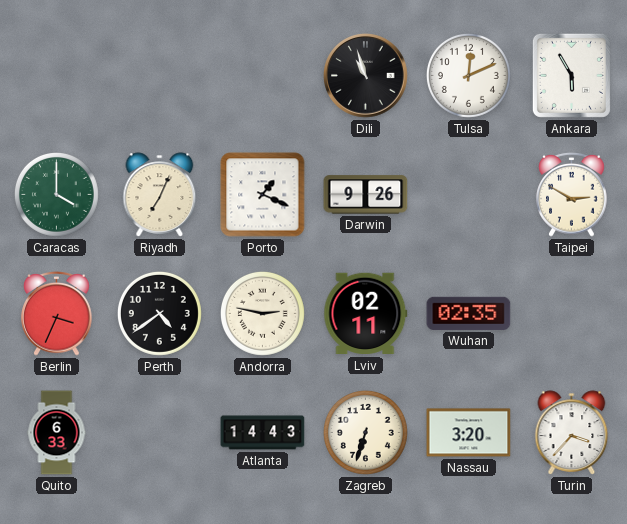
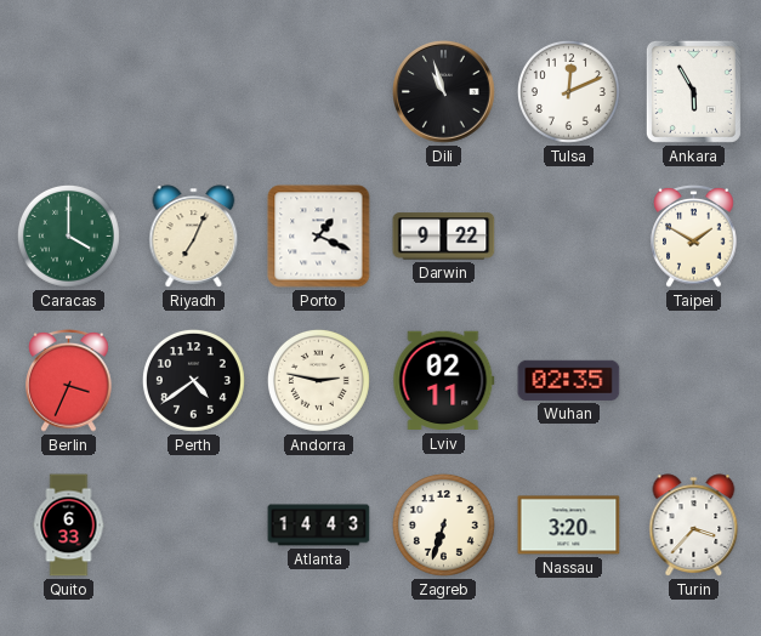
Darwin: 9:26 -> 9:22 (444, 237)
Taipei: 2:50 -> 1:50 (694, 235)
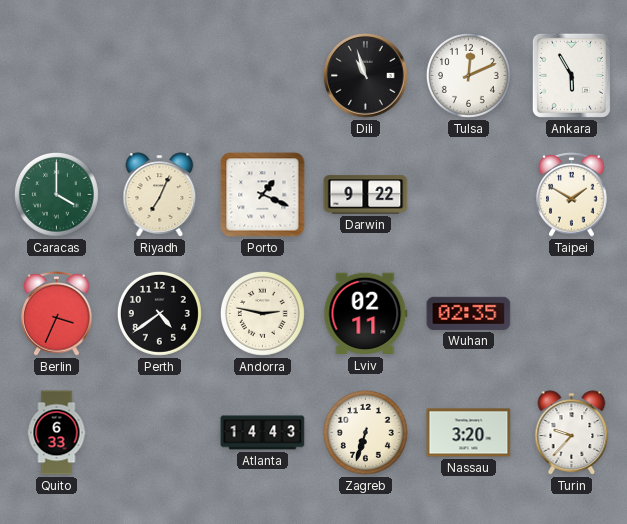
Turin: 3:37 -> 9:37 (572, 433)
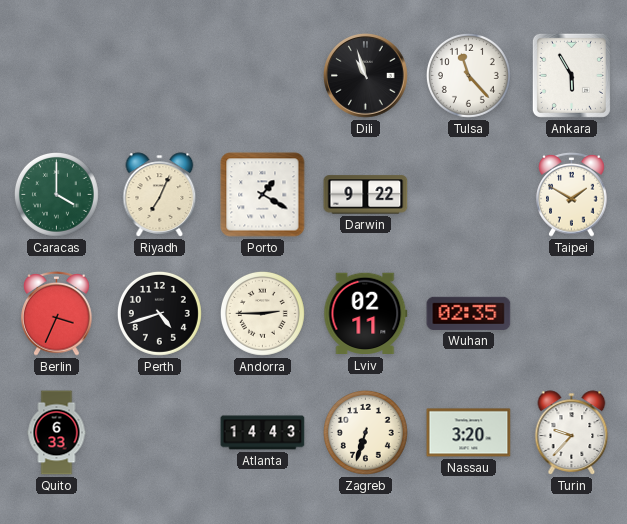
Tulsa: 12:11 -> 11:23 (468, 75)
Porto: 1:19 -> 1:20 (263, 195)
Perth: 4:39 -> 4:42 (159, 313)
Andorra: 2:47 -> 2:45 (262, 313)
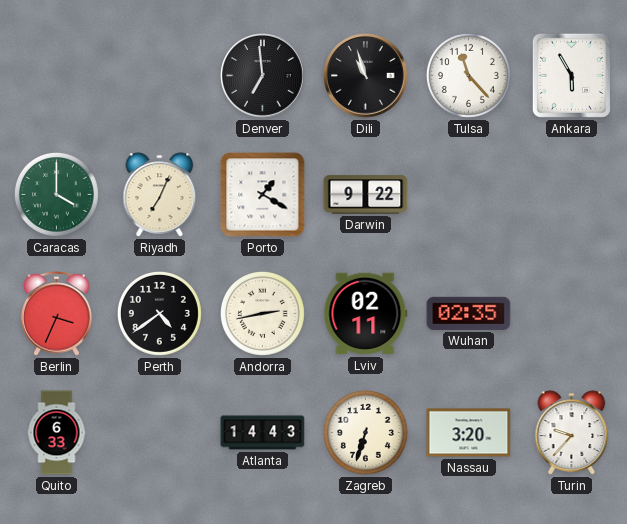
Denver: none -> 6:59 (263, 76)
Taipei: 1:50 -> none (572, 194)
Perth: 4:42 -> 4:39 (159, 313)
Andorra: 2:45 -> 2:43 (262, 313)
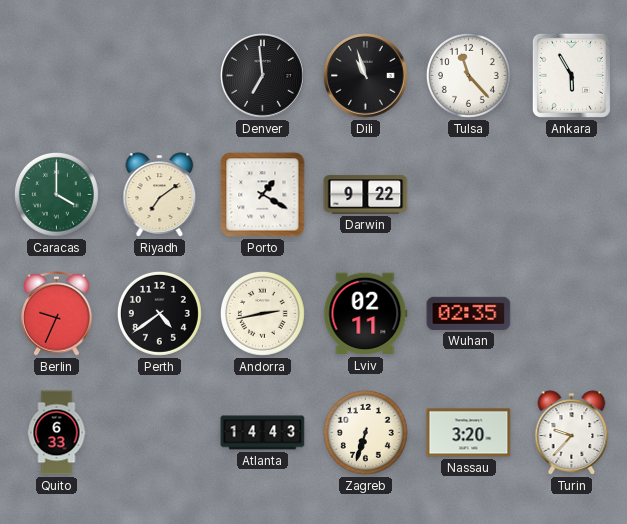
Riyadh: 7:04 -> 7:09 (160, 195)
Berlin: 3:34 -> 9:34 (57, 313)
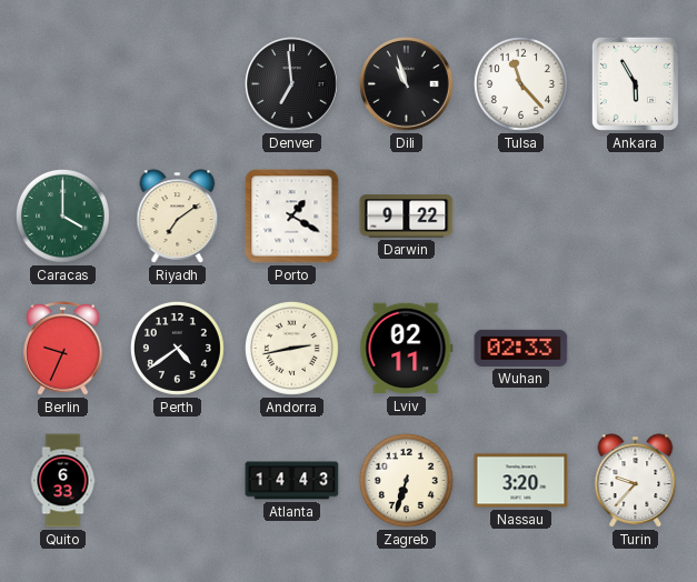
Wuhan: 02:35 -> 02:33 (521, 348)
